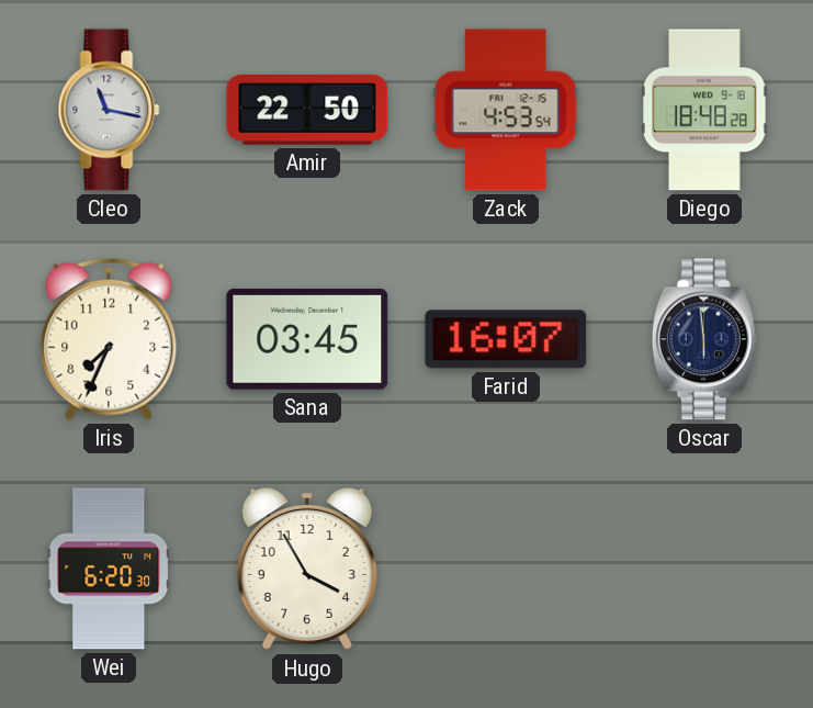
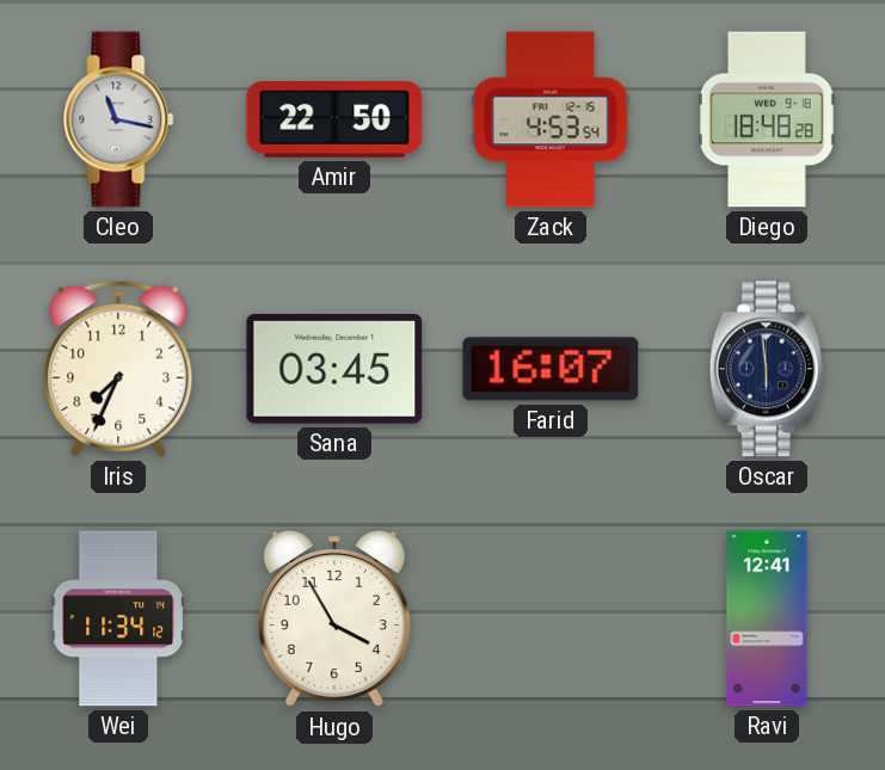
Wei: 6:20 -> 11:34 (117, 618)
Ravi: none -> 12:41 (767, 618)
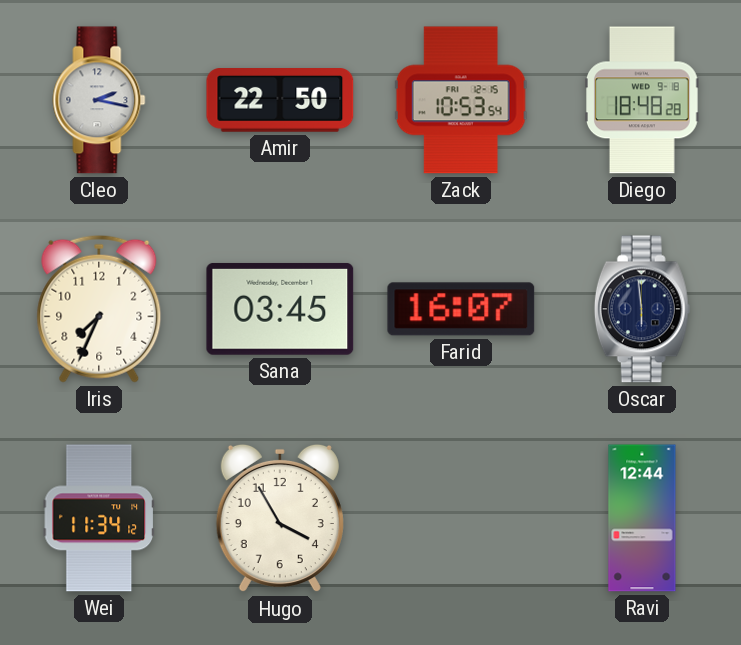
Cleo: 11:17 -> 2:17 (99, 100)
Zack: 4:53 -> 10:53 (461, 100)
Ravi: 12:41 -> 12:44 (642, 518)
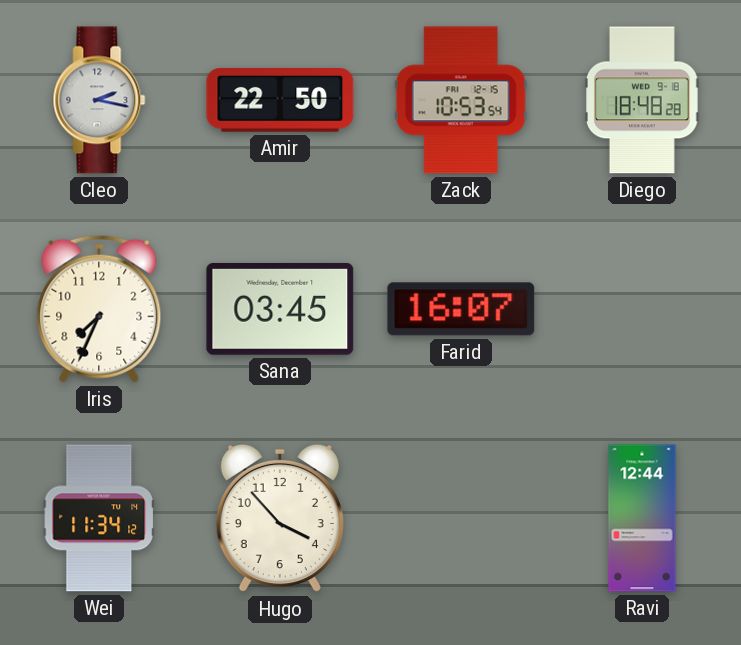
Oscar: 5:59 -> none (642, 309)
Hugo: 3:55 -> 3:53 (280, 518)
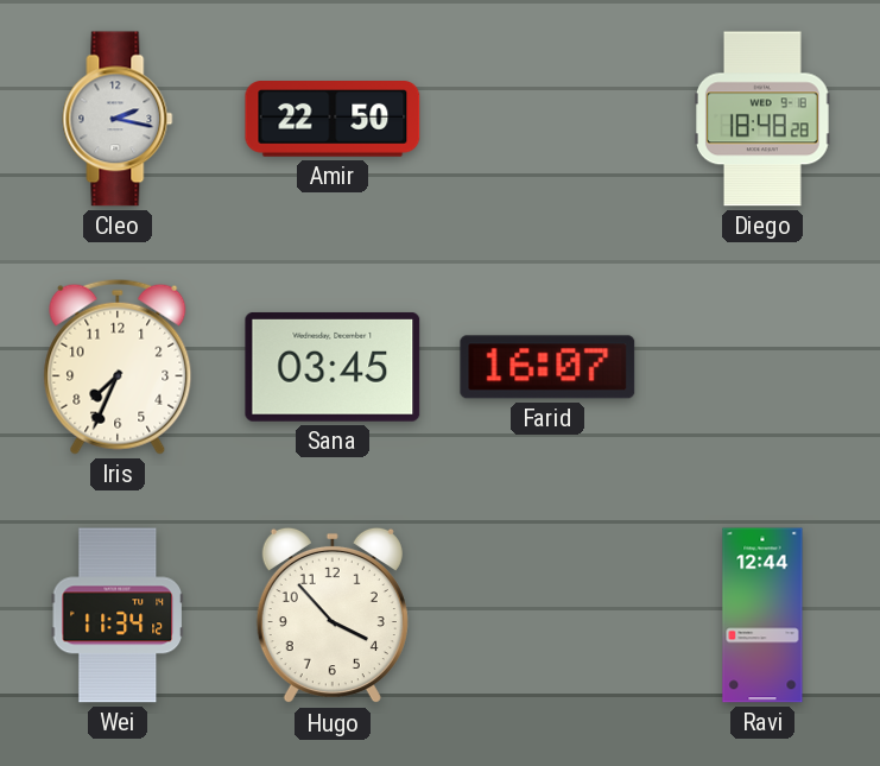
Zack: 10:53 -> none (461, 100)
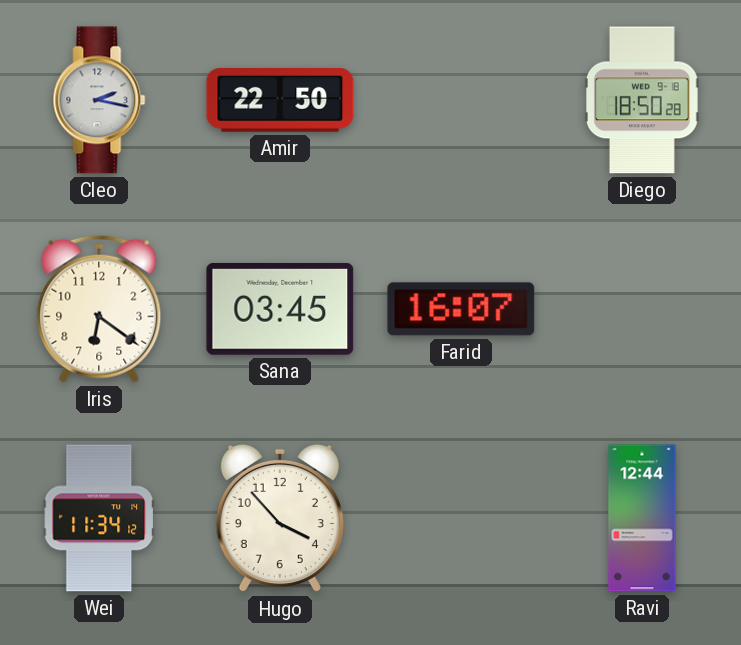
Diego: 18:48 -> 18:50 (643, 100)
Iris: 7:34 -> 6:21 (99, 309)
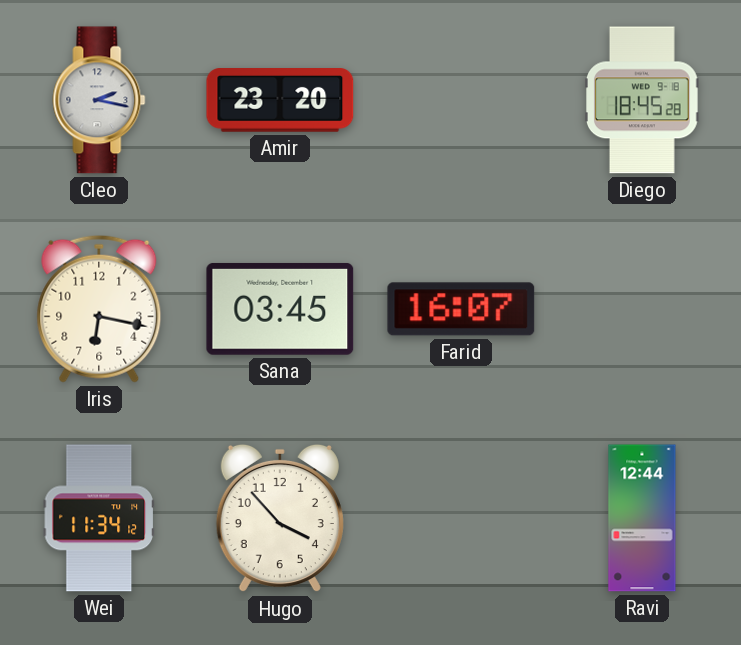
Amir: 22:50 -> 23:20 (280, 101)
Diego: 18:50 -> 18:45 (643, 100)
Iris: 6:21 -> 6:17 (99, 309)
